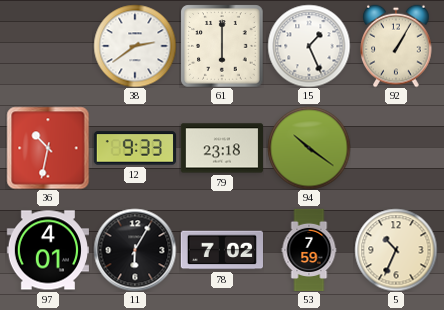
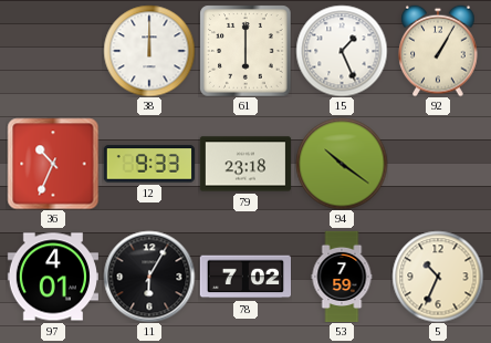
38: 2:39 -> 12:00 (149, 51)
36: 10:32 -> 10:34 (53, 164)
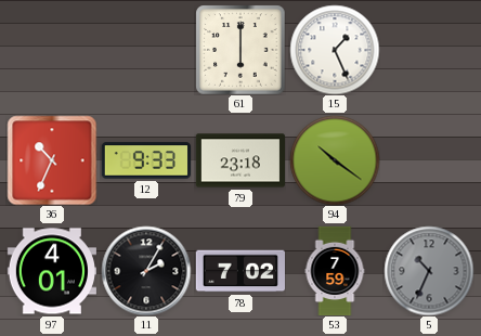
38: 12:00 -> none (149, 51)
92: 1:05 -> none (438, 51)
11: 6:05 -> 2:05 (146, 271)
5 dial: cream -> grey (429, 271)
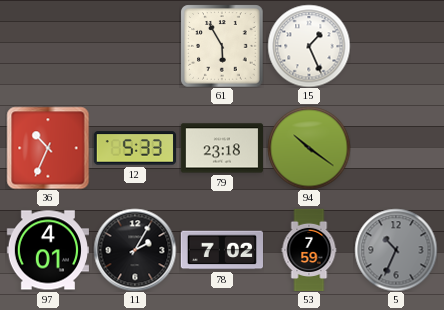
61: 6:00 -> 5:55 (222, 46)
12: 9:33 -> 5:33 (134, 148)
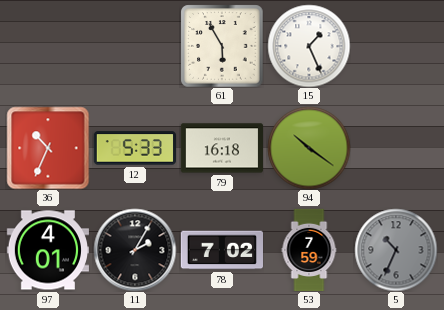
79: 23:18 -> 16:18 (221, 148)
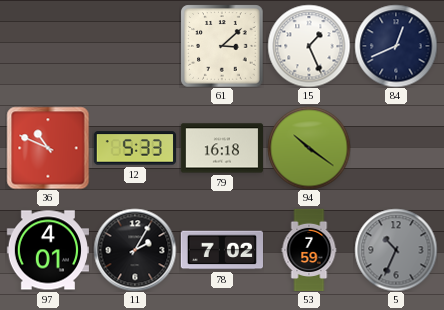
61: 5:55 -> 3:08 (222, 46)
84: none -> 12:41 (396, 46)
36: 10:34 -> 10:49 (48, 148)
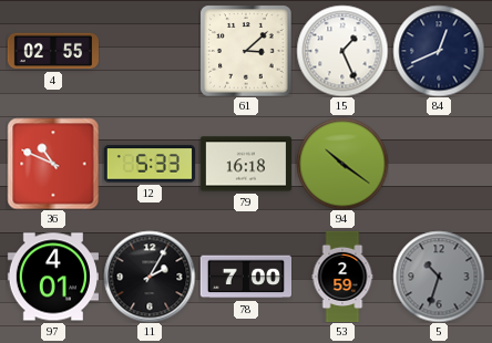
4: none -> 02:55 (52, 51)
78: 7:02 -> 7:00 (245, 277)
53: 7:59 -> 2:59 (342, 277)
5: 10:34 -> 10:33 (439, 277)
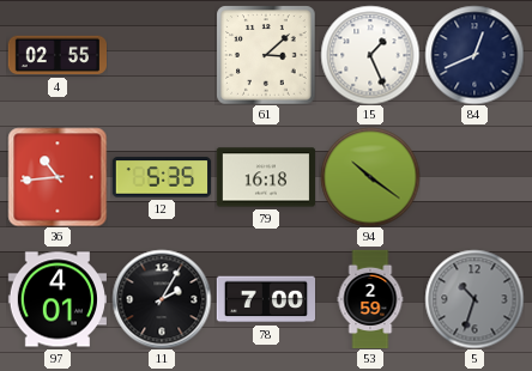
36: 10:49 -> 10:44 (58, 177)
12: 5:33 -> 5:35 (161, 177)
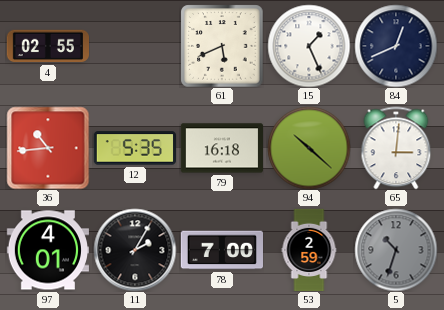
61: 3:08 -> 5:41 (222, 46)
94: 10:21 -> 10:22 (309, 148)
65: none -> 3:01 (396, 148)
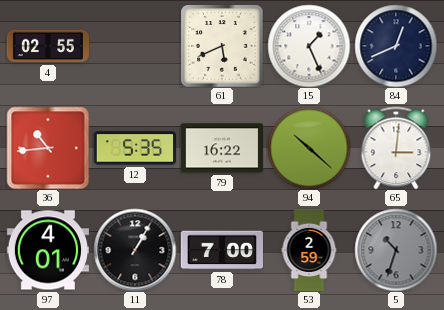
79: 16:18 -> 16:22 (221, 148)
11: 2:05 -> 1:05 (135, 250)
